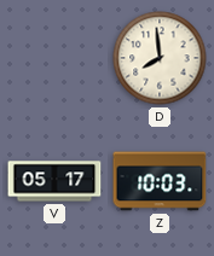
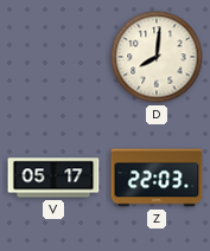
D: 7:59 -> 8:01 (157, 57)
Z: 10:03 -> 22:03 (157, 178)
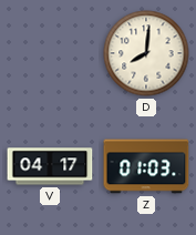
V: 05:17 -> 04:17 (50, 166)
Z: 22:03 -> 01:03 (146, 166)
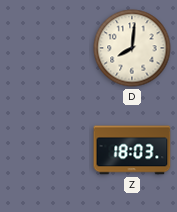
V: 04:17 -> none (50, 166)
Z: 01:03 -> 18:03 (132, 150)
